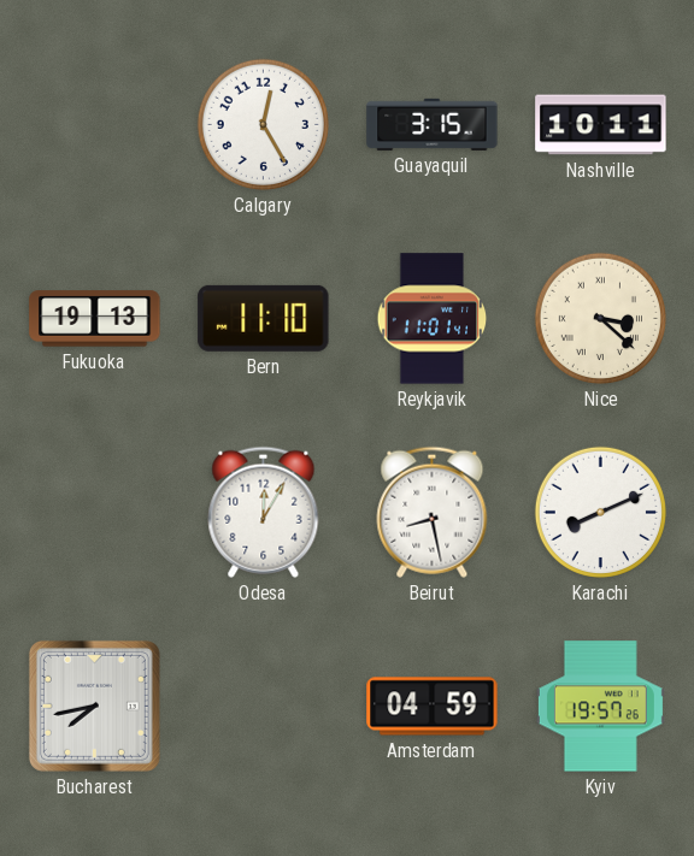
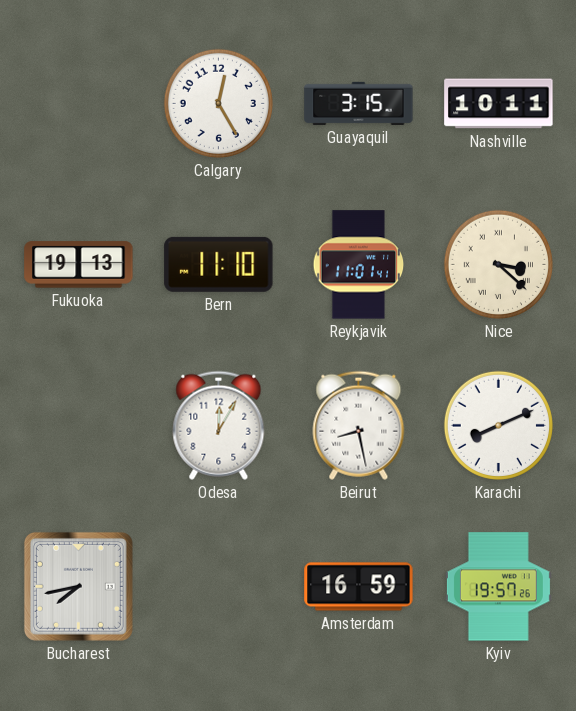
Amsterdam: 04:59 -> 16:59 (359, 587)
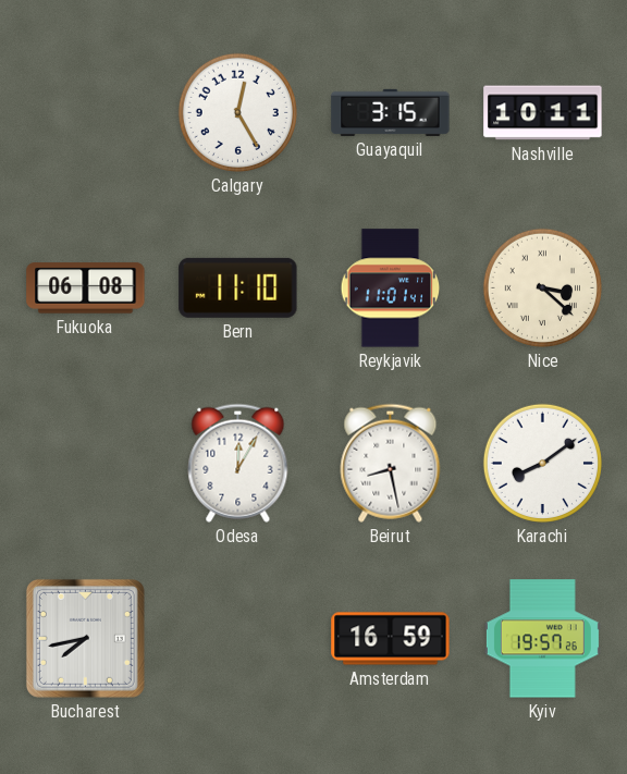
Fukuoka: 19:13 -> 06:08 (86, 288)
Karachi: 8:11 -> 8:09 (542, 463)
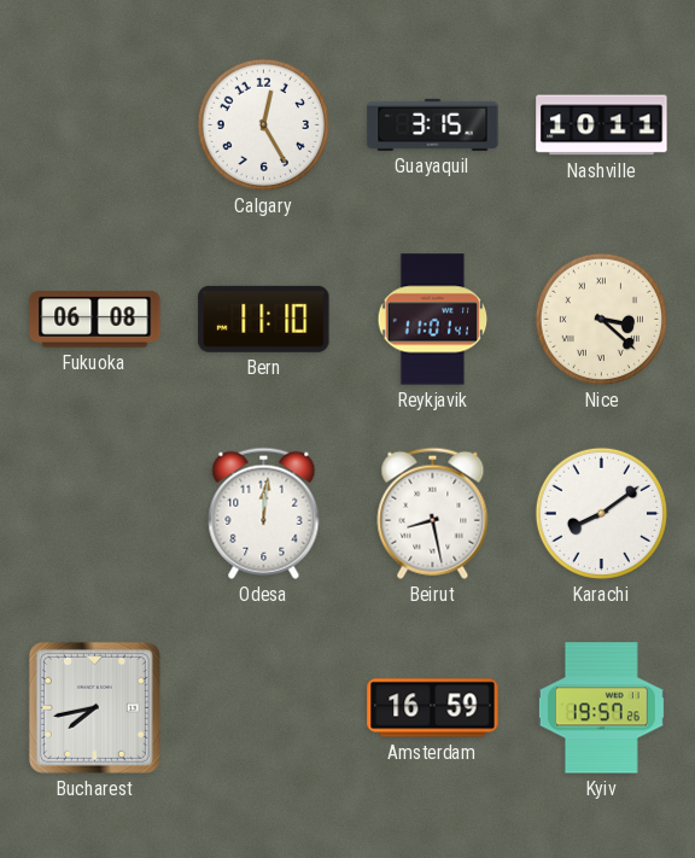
Odesa: 12:05 -> 12:01 (264, 513)
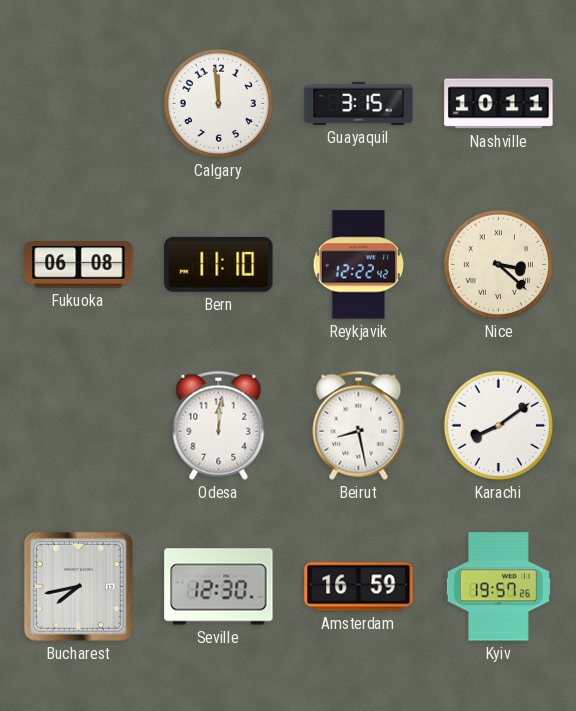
Calgary: 12:25 -> 11:59 (218, 103)
Reykjavik: 11:01 -> 12:22 (359, 265)
Seville: none -> 12:30 (219, 587)
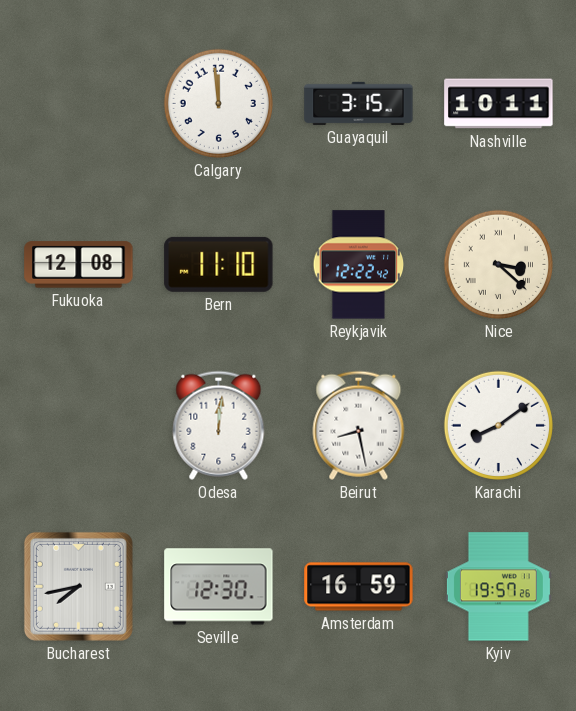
Fukuoka: 06:08 -> 12:08 (79, 265)
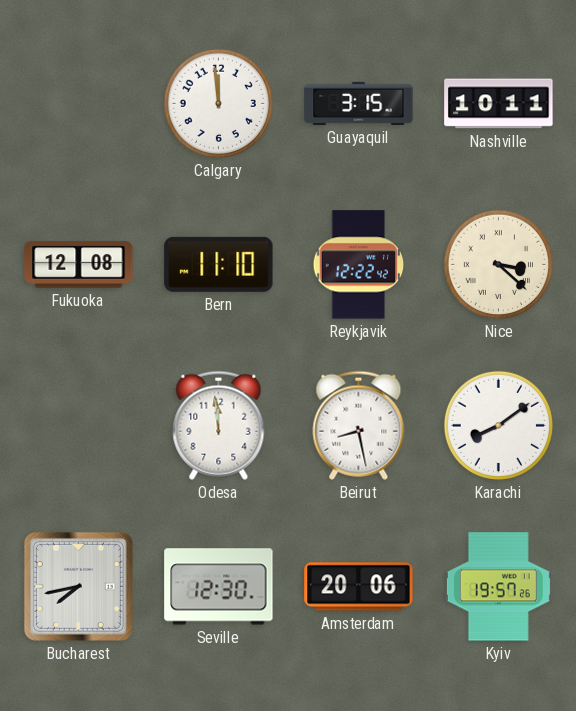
Odesa: 12:01 -> 11:59 (219, 425)
Amsterdam: 16:59 -> 20:06 (359, 587)
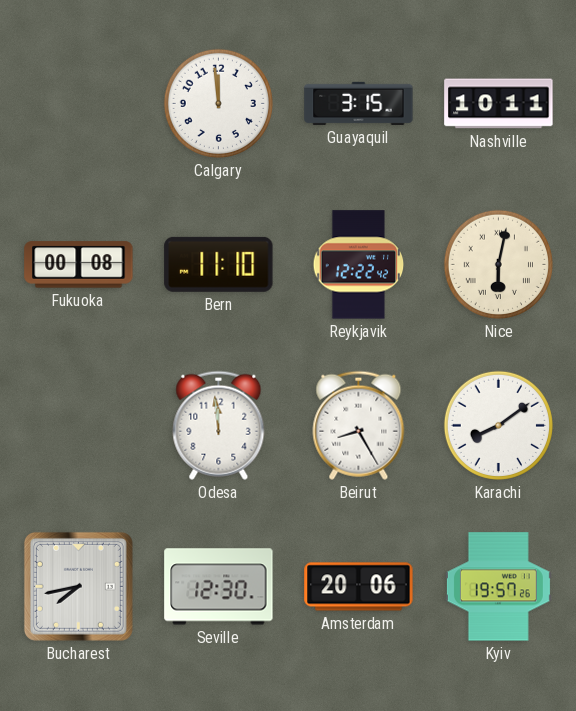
Fukuoka: 12:08 -> 00:08 (79, 265)
Nice: 3:22 -> 6:02 (498, 264)
Beirut: 8:28 -> 8:25 (359, 425)
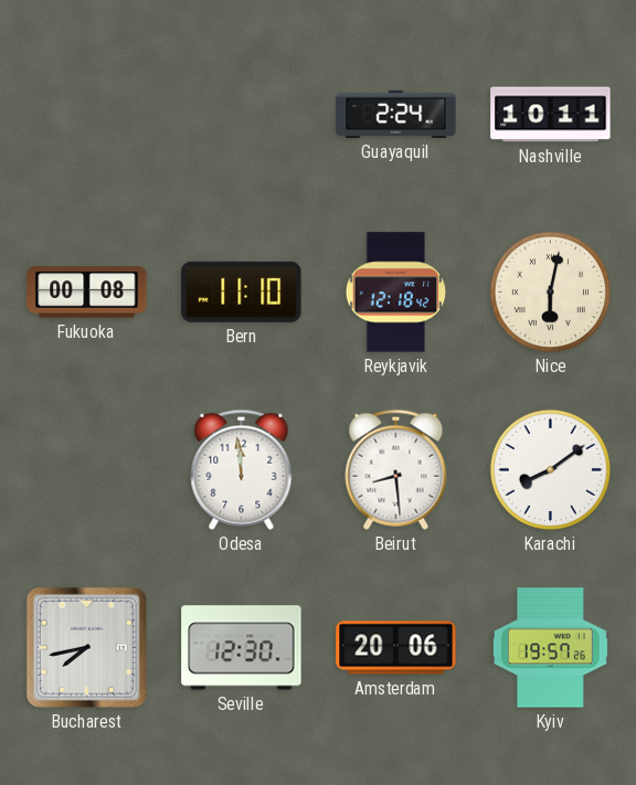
Calgary: 11:59 -> none (218, 103)
Guayaquil: 3:15 -> 2:24 (396, 114)
Reykjavik: 12:22 -> 12:18 (396, 293)
Beirut: 8:25 -> 8:29 (396, 469)
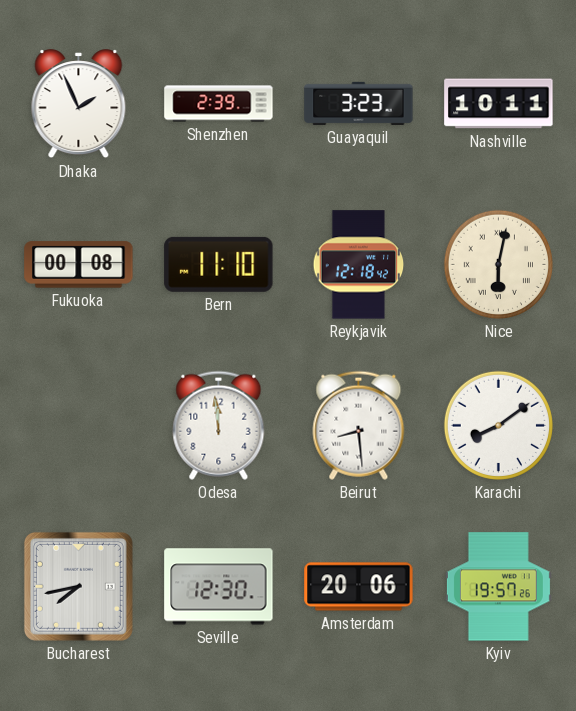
Dhaka: none -> 1:56 (79, 104)
Shenzhen: none -> 2:39 (219, 104)
Guayaquil: 2:24 -> 3:23 (359, 103)
